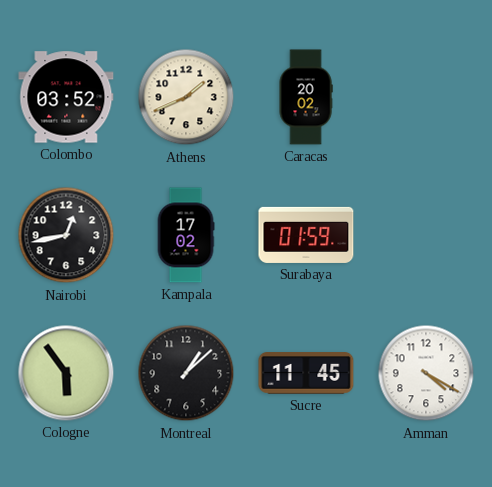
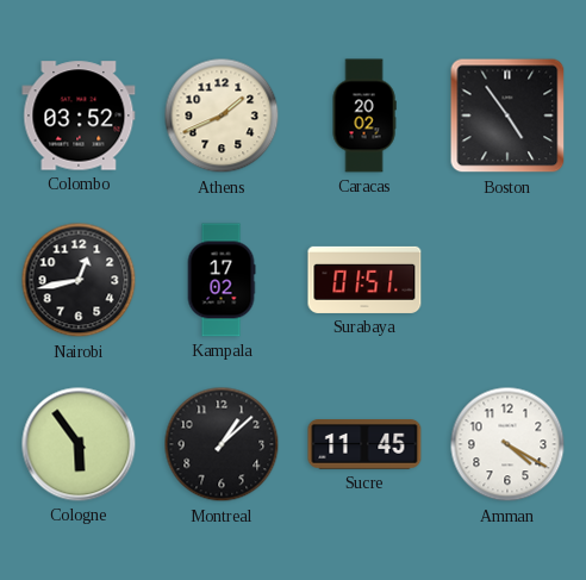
Boston: none -> 4:54 (507, 116)
Surabaya: 01:59 -> 01:51 (364, 280)
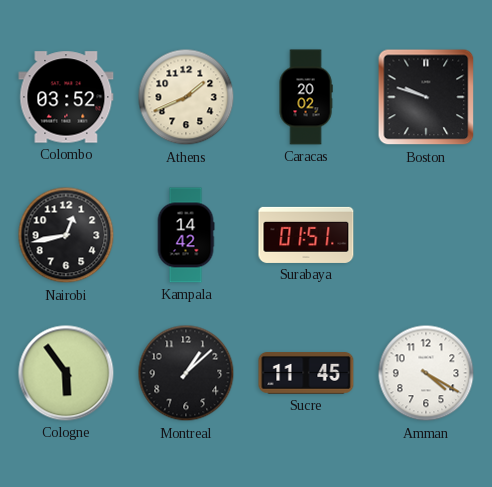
Boston: 4:54 -> 9:48 (426, 97)
Kampala: 17:02 -> 14:42 (186, 235)
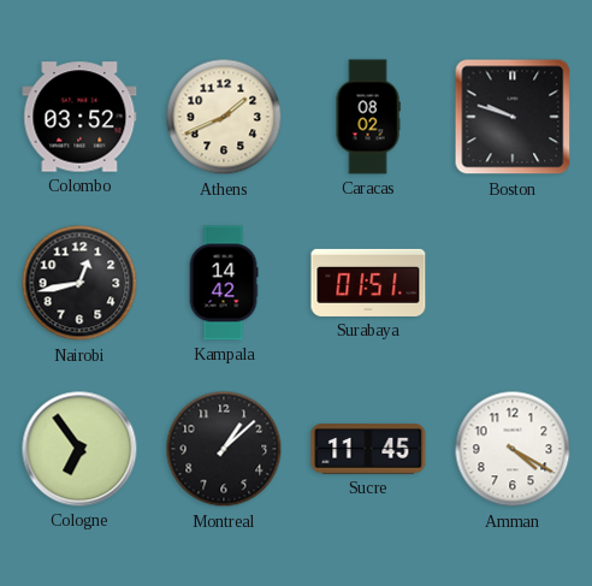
Caracas: 20:02 -> 08:02 (368, 117)
Cologne: 5:54 -> 6:54 (79, 449)
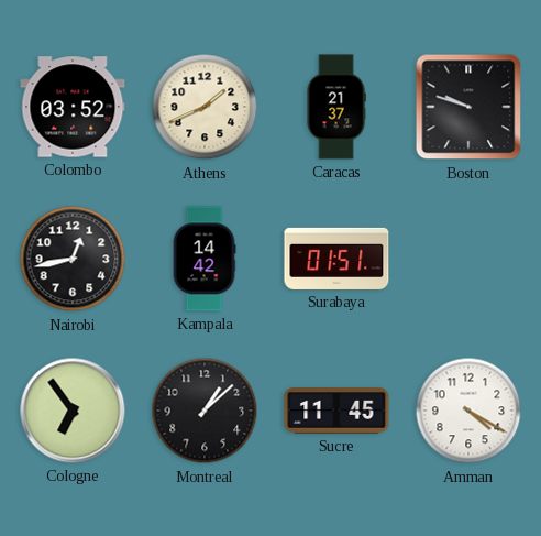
Caracas: 08:02 -> 21:37 (336, 107)
